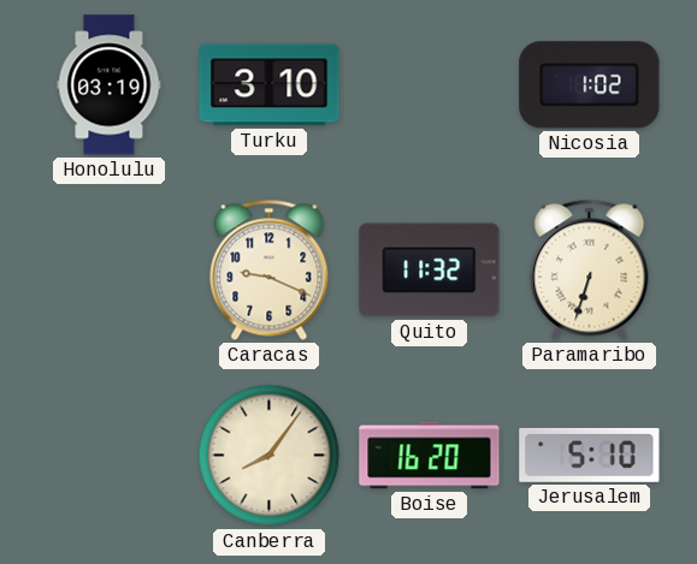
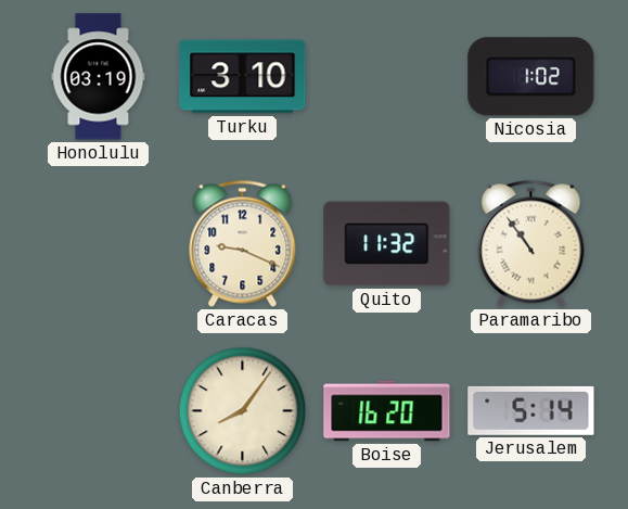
Paramaribo: 6:33 -> 10:54 (531, 243)
Jerusalem: 5:10 -> 5:14 (531, 410)
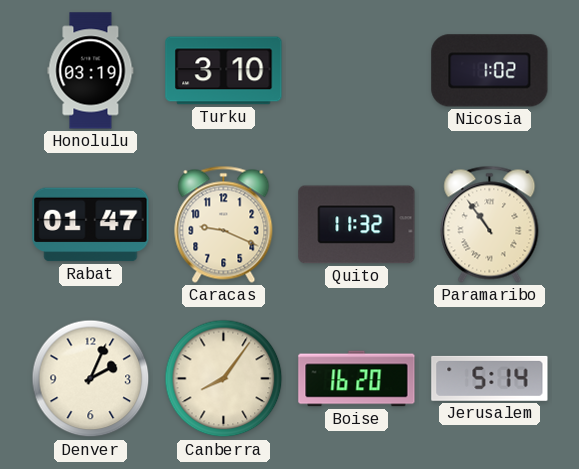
Rabat: none -> 01:47 (91, 225)
Denver: none -> 2:04 (91, 379)
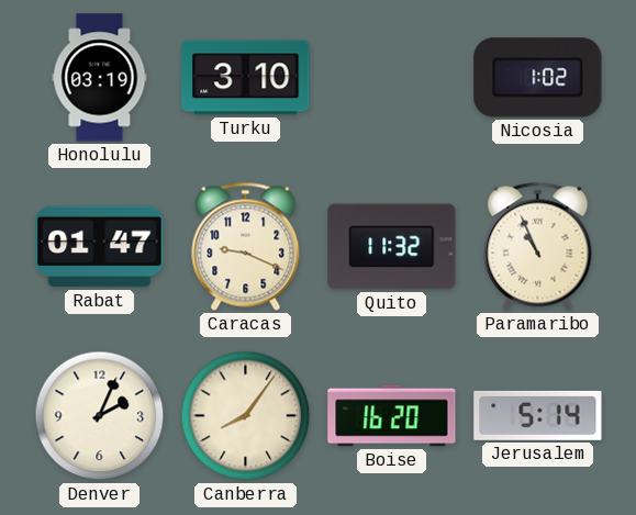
Paramaribo: 10:54 -> 10:56 (538, 246)
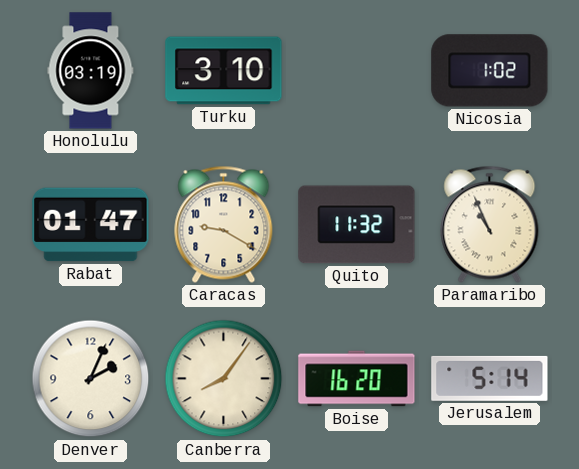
Caracas: 9:19 -> 9:20 (224, 224)
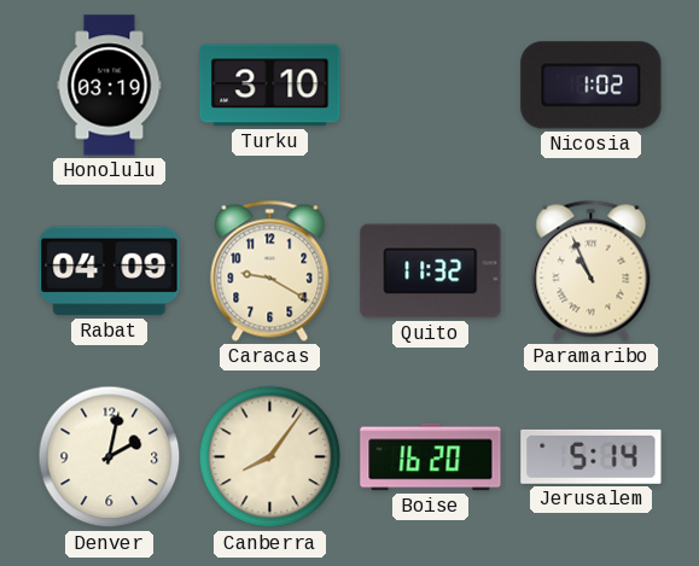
Rabat: 01:47 -> 04:09 (110, 272)
Denver: 2:04 -> 2:02 (110, 457)
